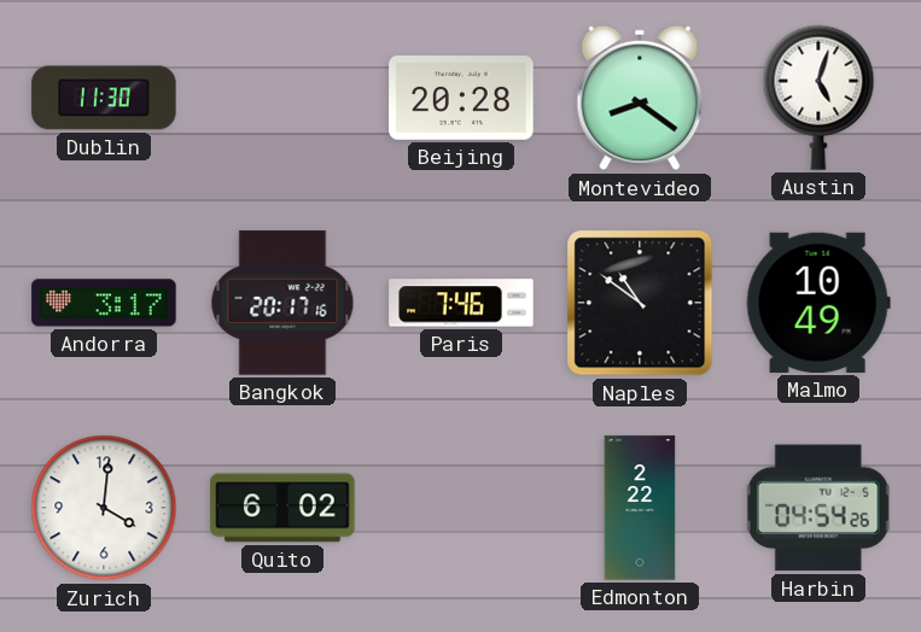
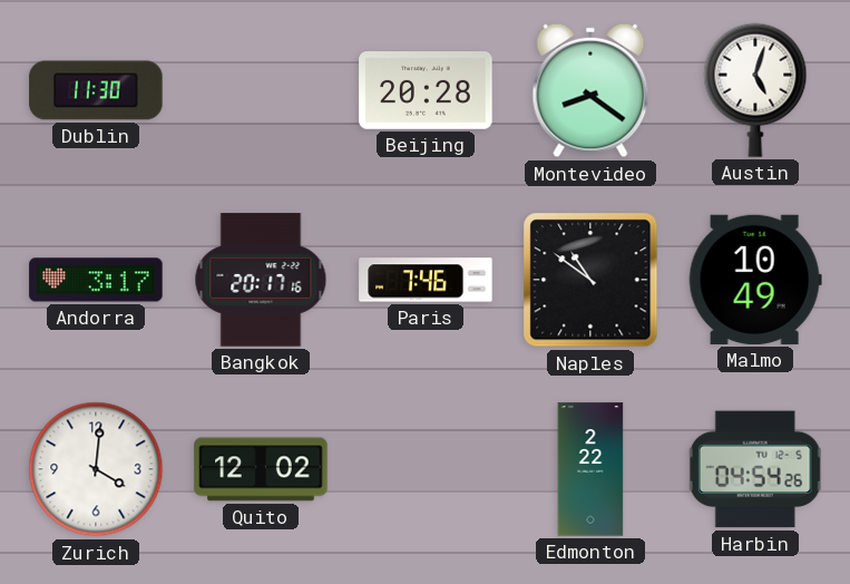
Quito: 6:02 -> 12:02 (261, 469)
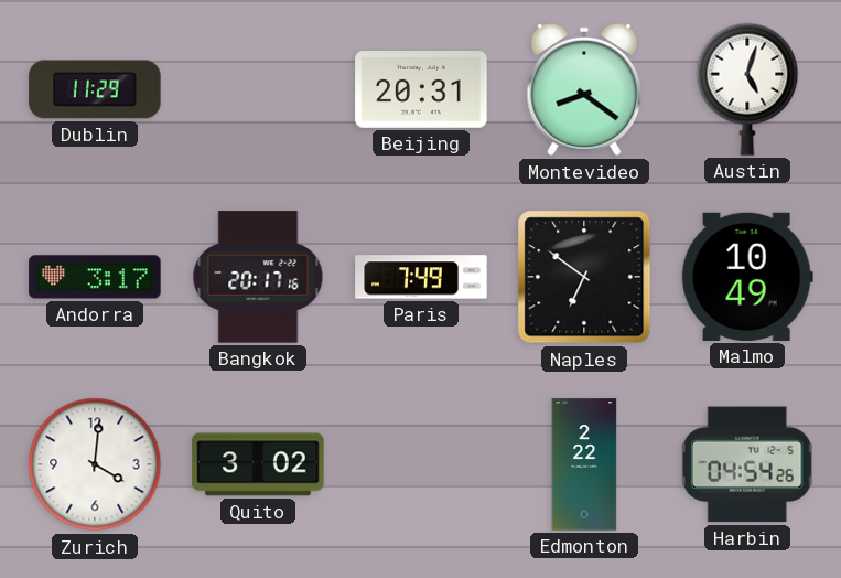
Dublin: 11:30 -> 11:29 (95, 89)
Beijing: 20:28 -> 20:31 (421, 90)
Paris: 7:46 -> 7:49 (421, 277)
Naples: 10:51 -> 6:51 (584, 277)
Quito: 12:02 -> 3:02 (258, 464)
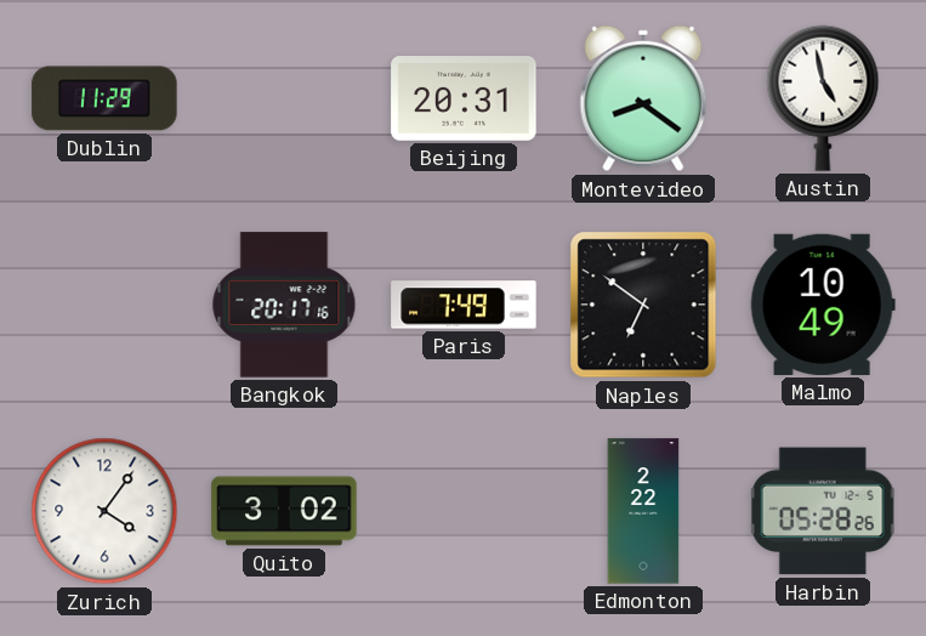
Austin: 5:03 -> 4:58 (823, 98)
Andorra: 3:17 -> none (95, 277)
Zurich: 4:01 -> 4:06 (104, 511)
Harbin: 04:54 -> 05:28 (823, 511)
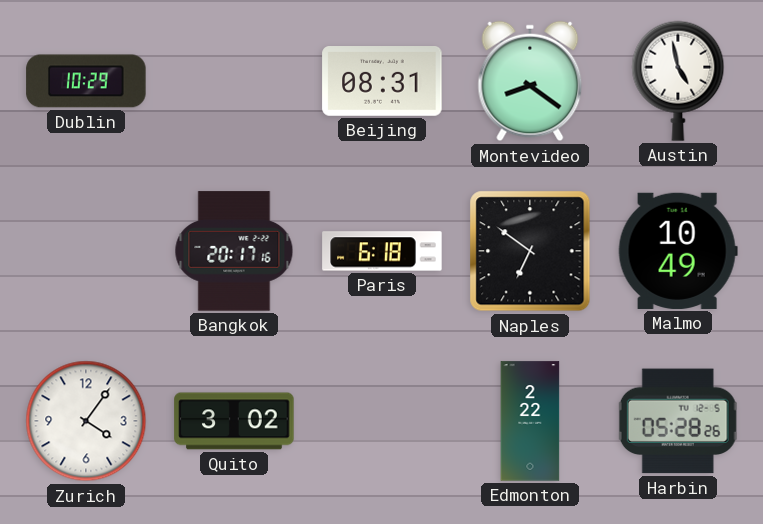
Dublin: 11:29 -> 10:29 (86, 81)
Beijing: 20:31 -> 08:31 (382, 82)
Paris: 7:49 -> 6:18 (382, 251)
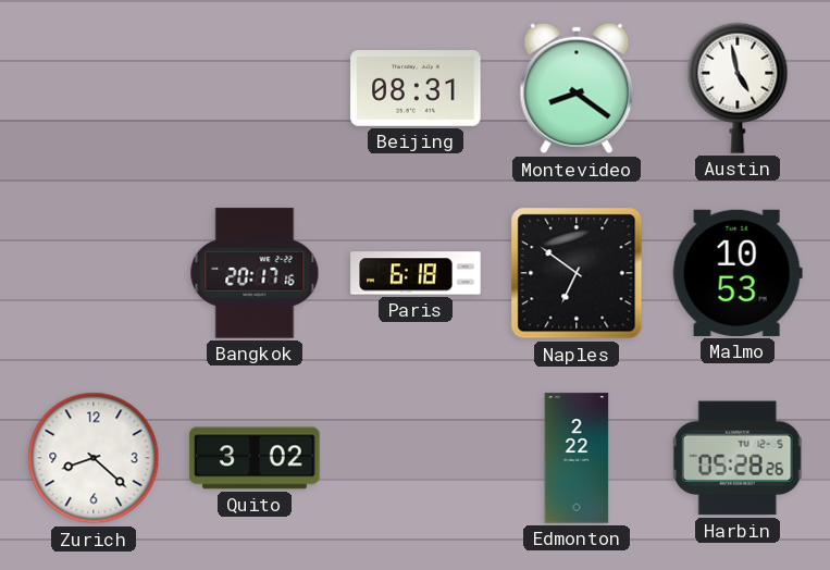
Dublin: 10:29 -> none (86, 81)
Malmo: 10:49 -> 10:53 (738, 273)
Zurich: 4:06 -> 8:22 (94, 458)
